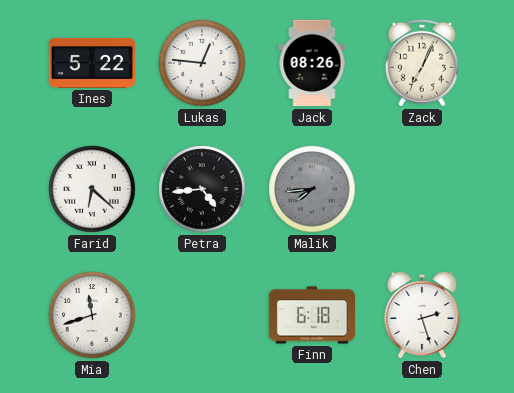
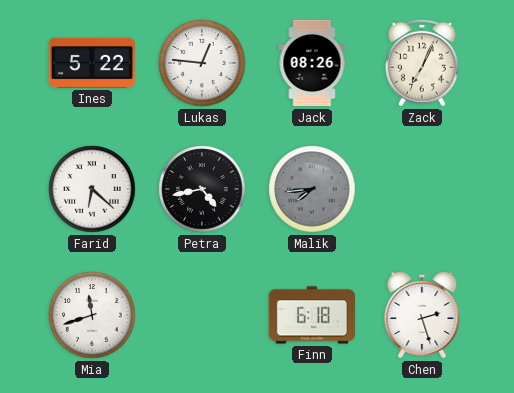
Petra: 4:44 -> 4:43 (202, 189)
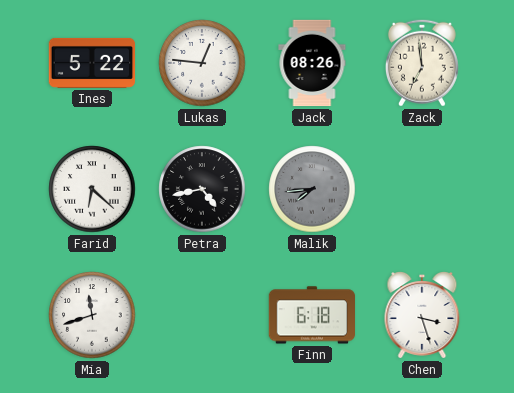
Zack: 7:04 -> 6:59 (422, 63)
Chen: 2:27 -> 3:27 (422, 316)
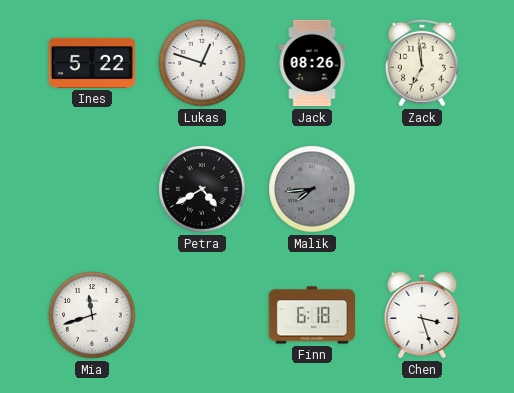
Lukas: 12:46 -> 12:48 (202, 63)
Farid: 6:22 -> none (92, 189)
Petra: 4:43 -> 4:40 (202, 189)
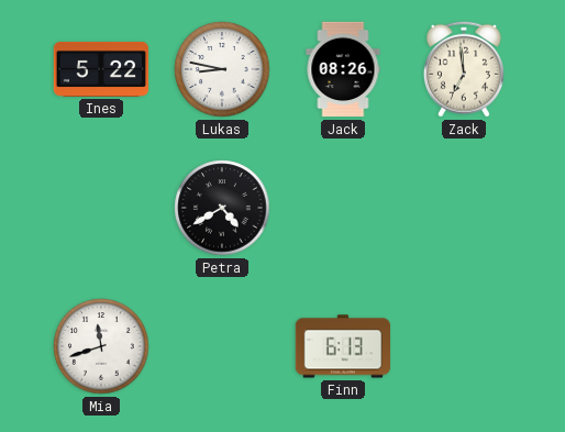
Lukas: 12:48 -> 8:47 (222, 69)
Malik: 7:44 -> none (312, 189)
Finn: 6:18 -> 6:13 (343, 346)
Chen: 3:27 -> none (422, 316)
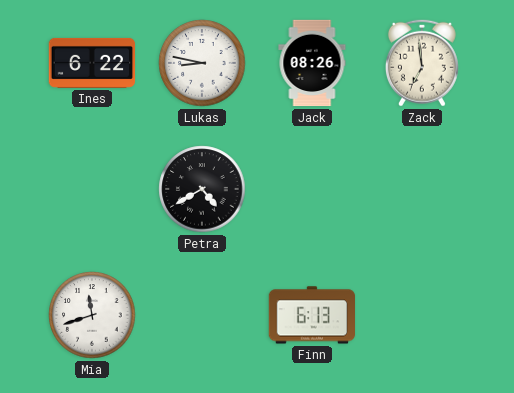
Ines: 5:22 -> 6:22 (92, 63)
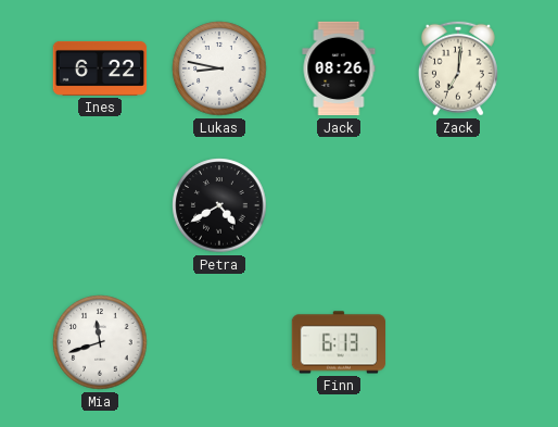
Zack: 6:59 -> 7:01 (458, 68)
